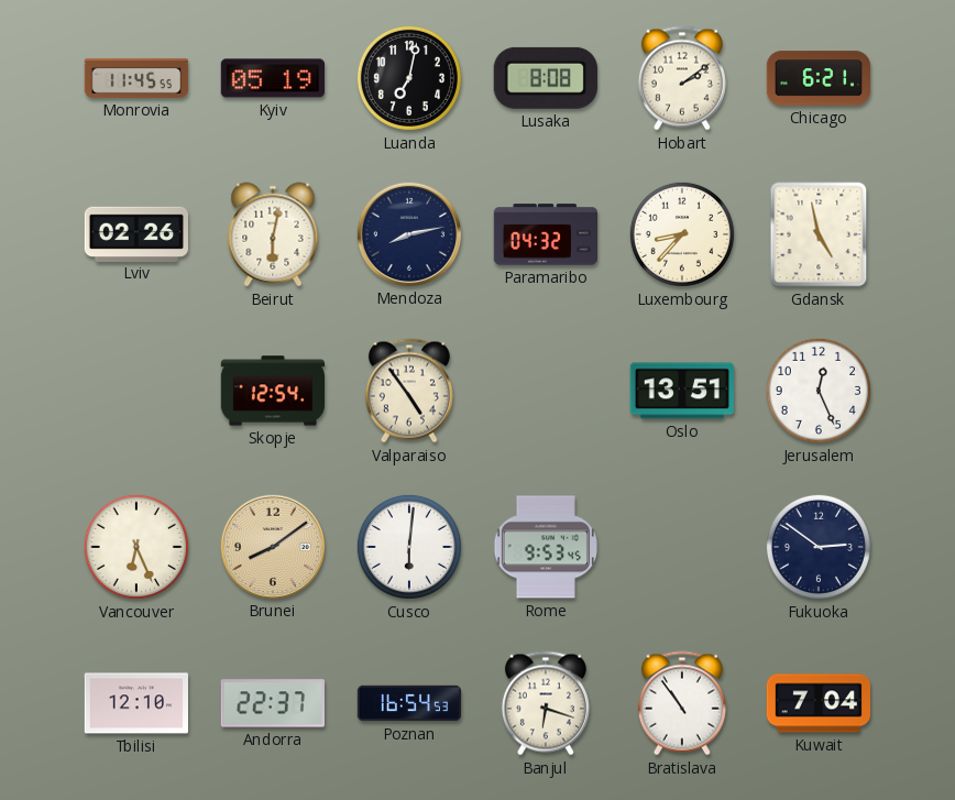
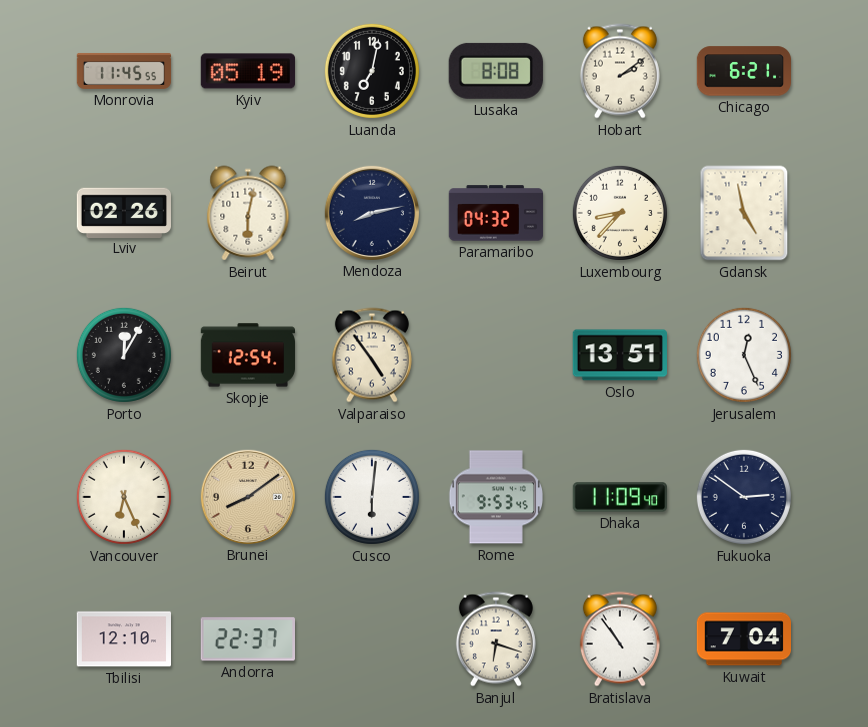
Porto: none -> 12:05 (124, 355)
Dhaka: none -> 11:09 (619, 497)
Poznan: 16:54 -> none (409, 703)
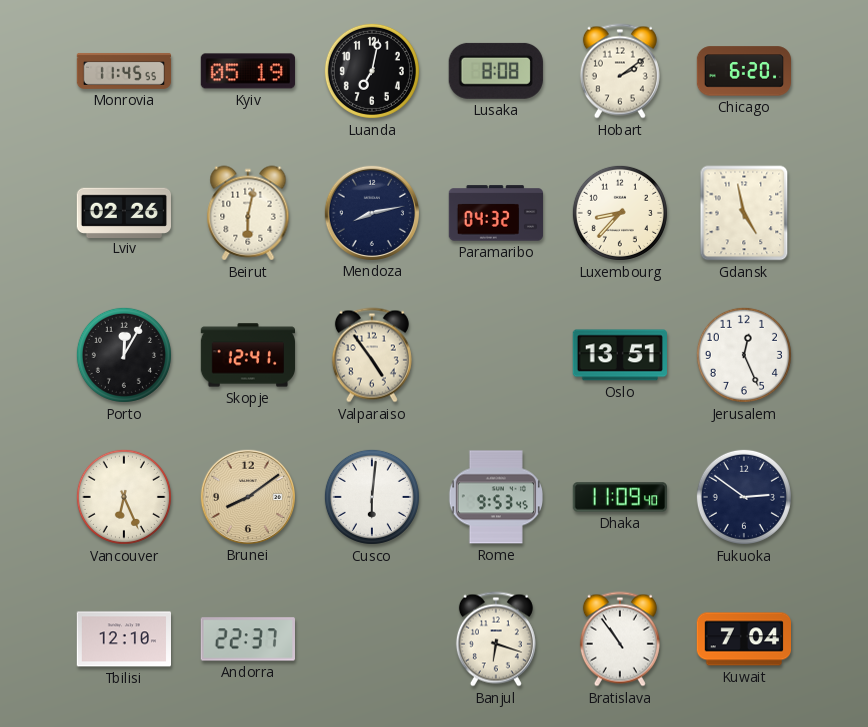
Chicago: 6:21 -> 6:20 (744, 71)
Skopje: 12:54 -> 12:41 (248, 355)
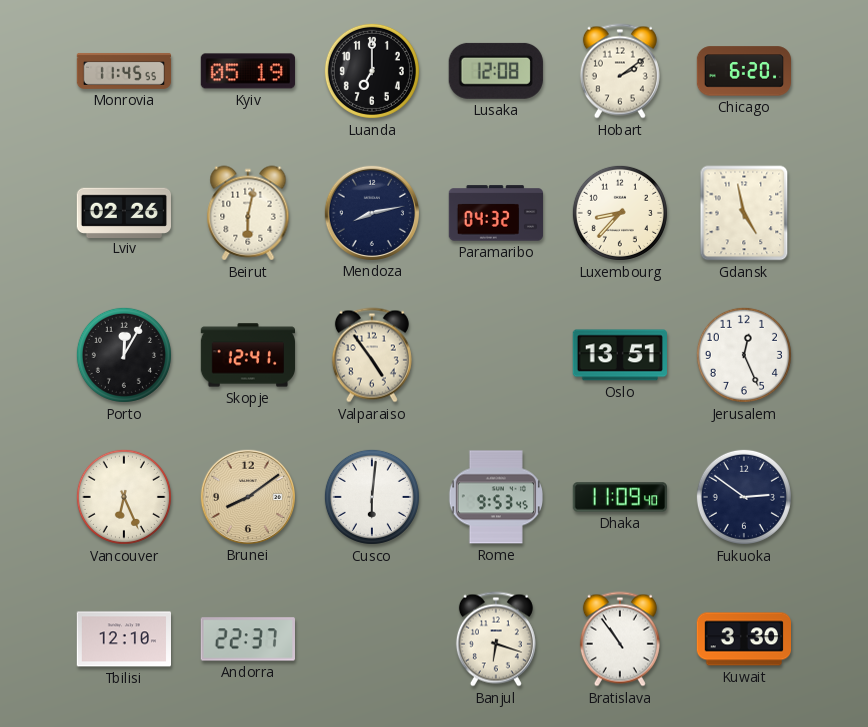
Luanda: 7:02 -> 7:00 (372, 71)
Lusaka: 8:08 -> 12:08 (496, 71)
Kuwait: 7:04 -> 3:30 (743, 639)
